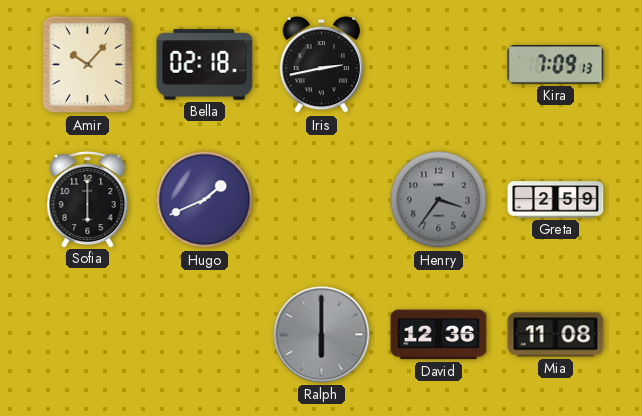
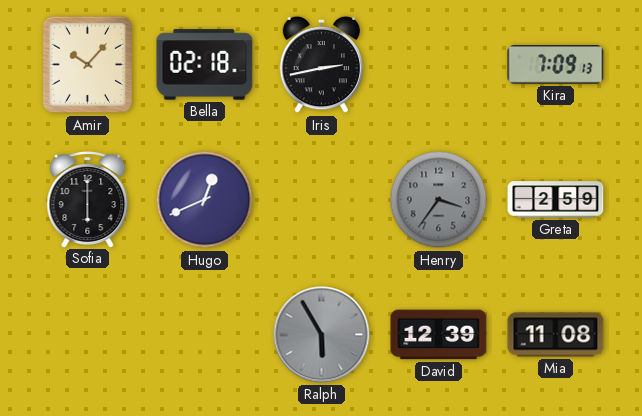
Hugo: 1:41 -> 12:41 (205, 200)
Ralph: 6:00 -> 5:55 (322, 335)
David: 12:36 -> 12:39 (439, 335)
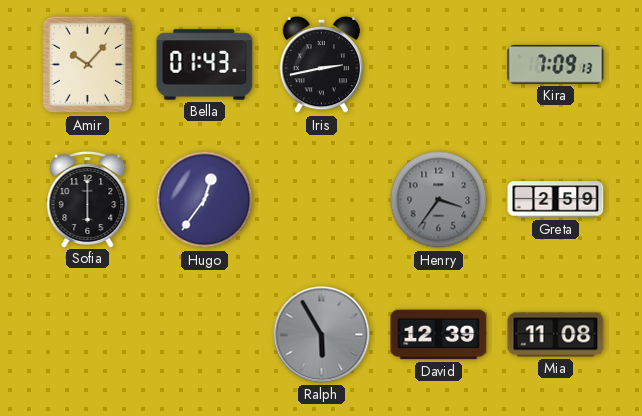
Bella: 02:18 -> 01:43 (205, 65)
Hugo: 12:41 -> 12:36 (205, 200)
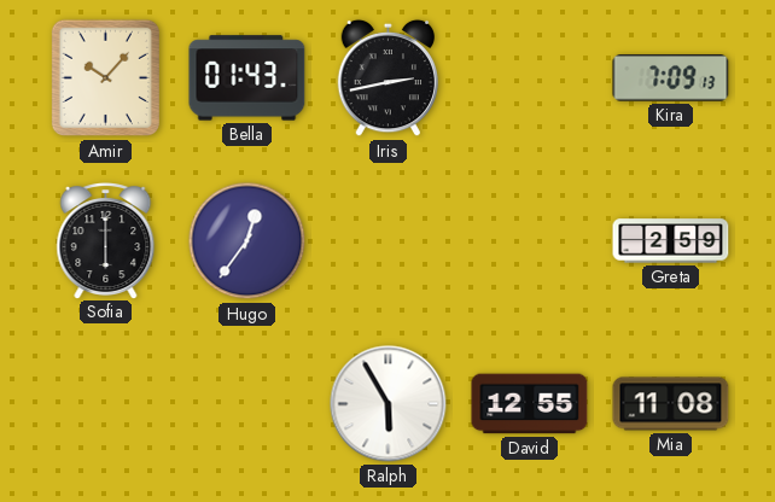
Henry: 3:36 -> none (439, 200)
Ralph dial: grey -> white (389, 404)
David: 12:39 -> 12:55 (530, 404)
